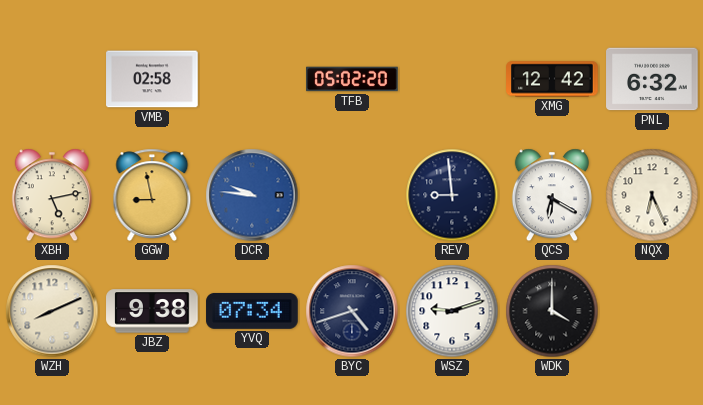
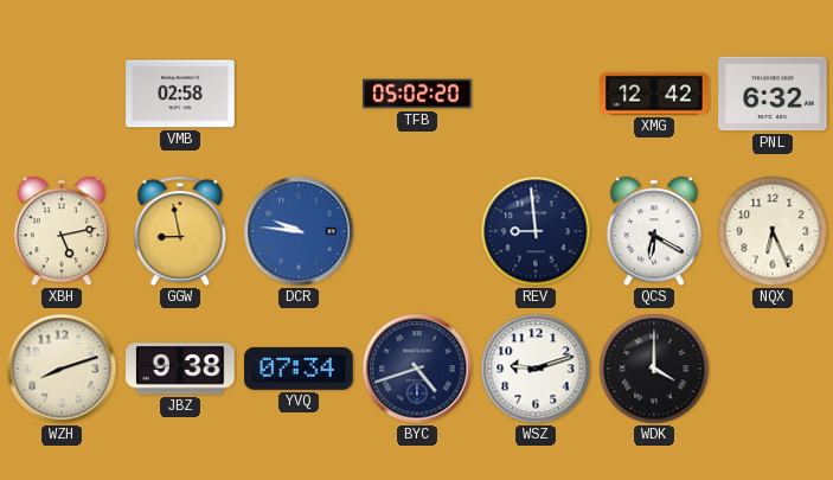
WZH: 8:11 -> 8:12 (62, 369)
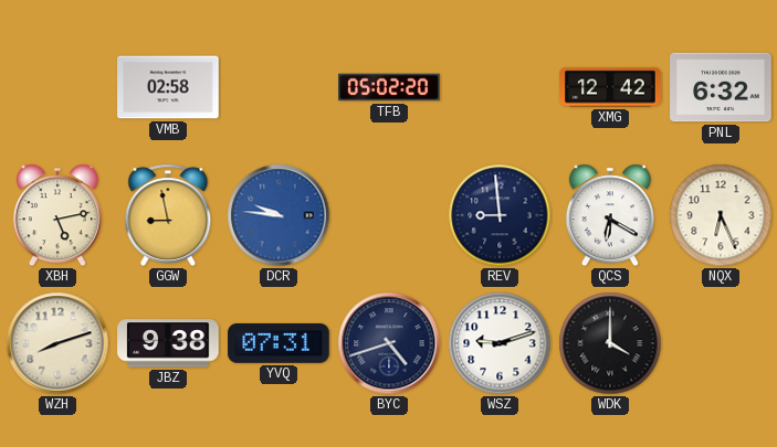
YVQ: 07:34 -> 07:31 (279, 343)
